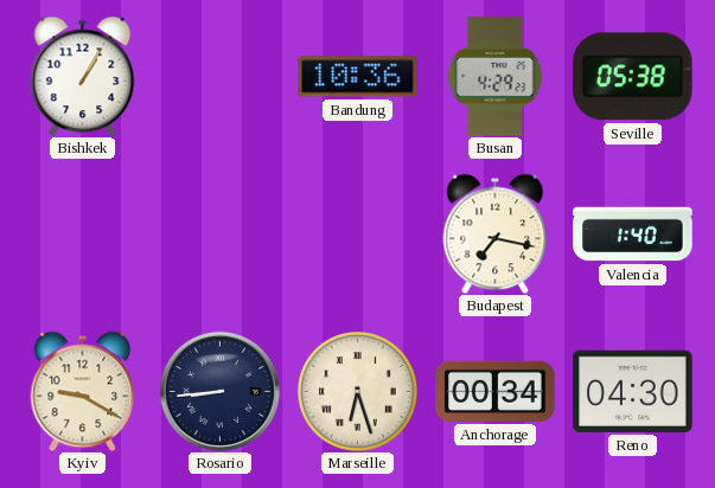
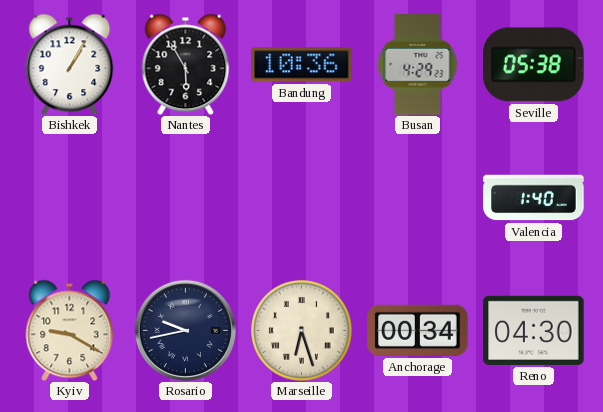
Nantes: none -> 5:55 (186, 64)
Budapest: 7:17 -> none (496, 233)
Rosario: 8:44 -> 9:43 (185, 330)
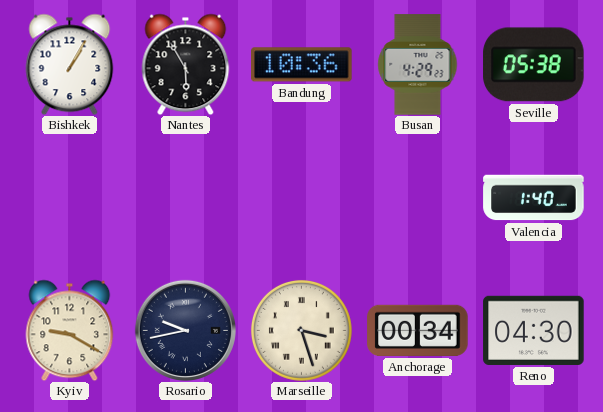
Marseille: 6:27 -> 3:27 (301, 330)
